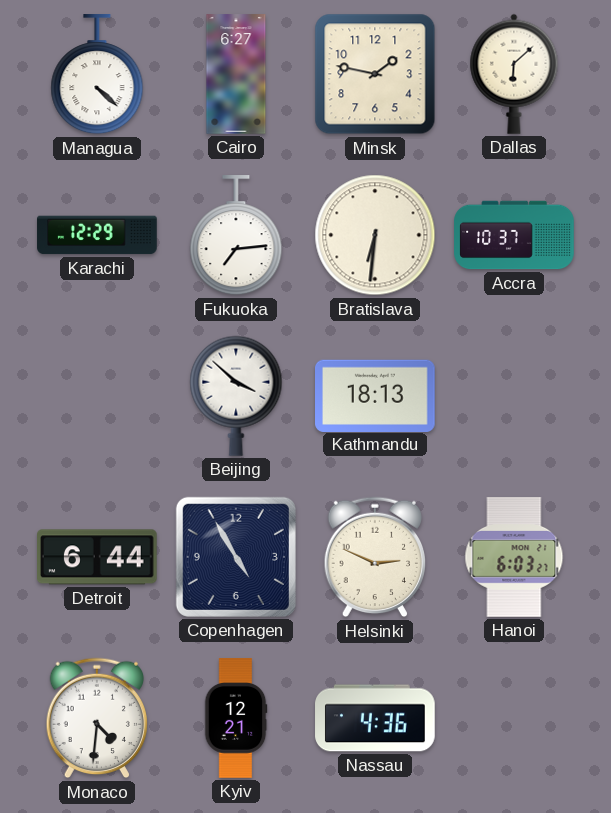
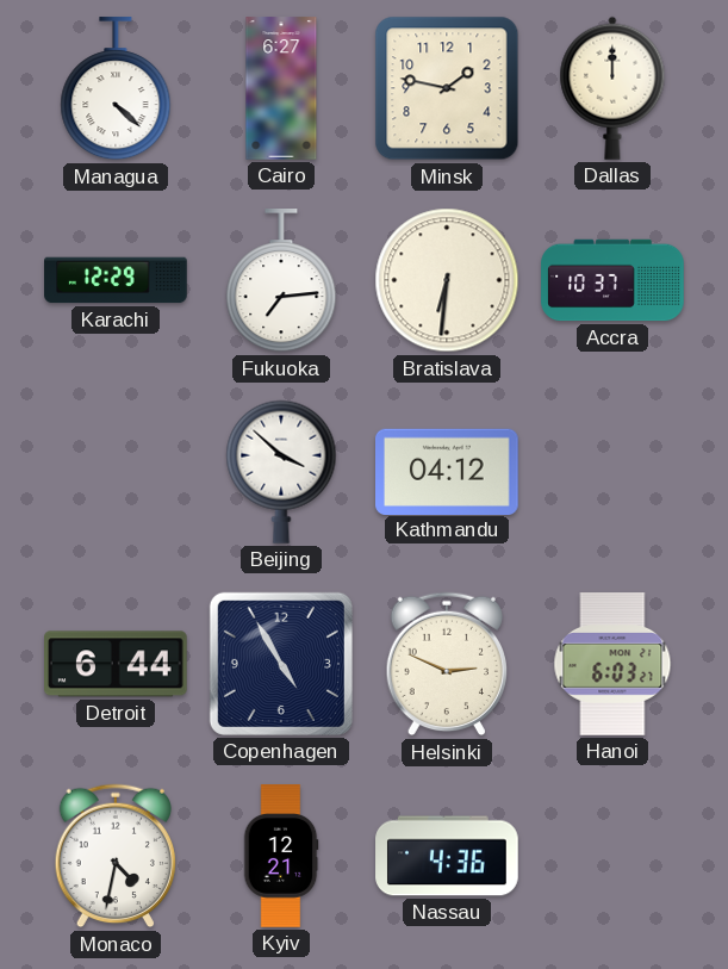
Dallas: 6:08 -> 12:00 (612, 88)
Kathmandu: 18:13 -> 04:12 (448, 471)
Monaco: 4:31 -> 4:32 (114, 856)
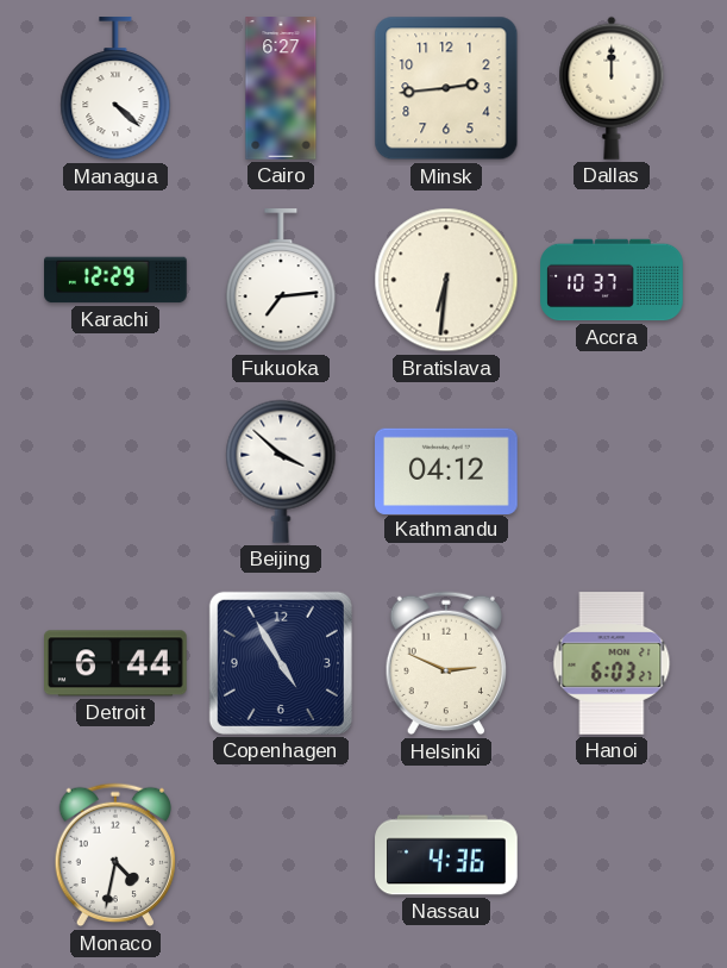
Minsk: 1:47 -> 2:44 (446, 88)
Kyiv: 12:21 -> none (281, 856)
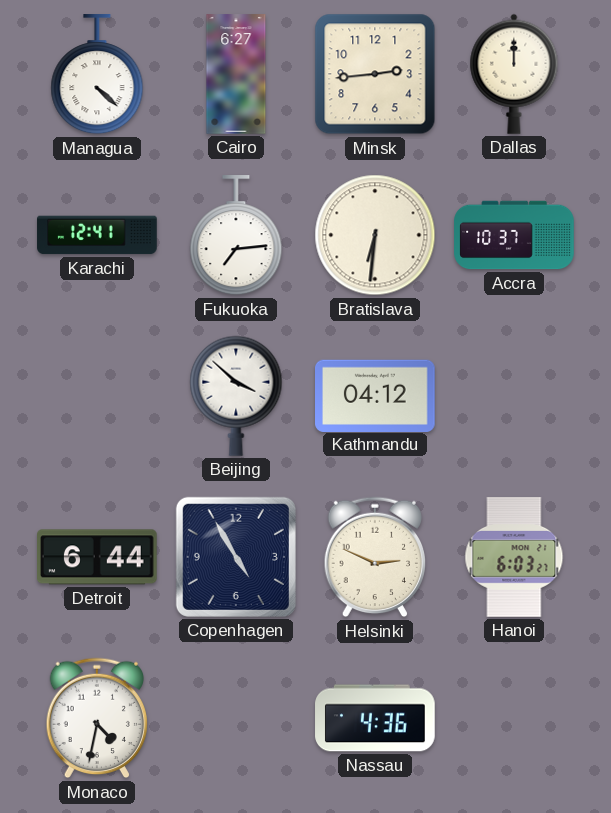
Karachi: 12:29 -> 12:41 (97, 235)
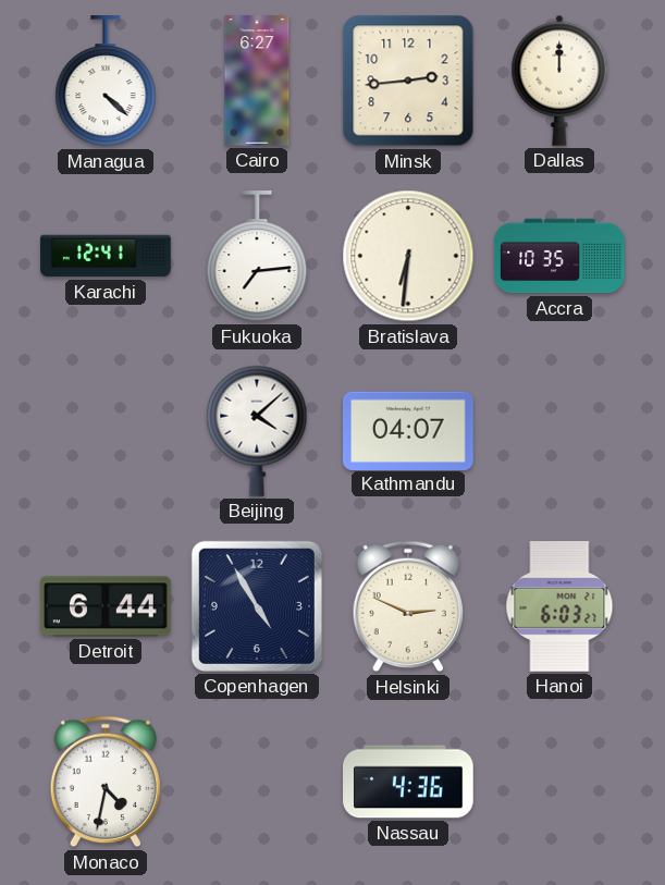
Accra: 10:37 -> 10:35 (559, 256)
Beijing: 3:52 -> 4:08 (257, 431)
Kathmandu: 04:12 -> 04:07 (409, 430)
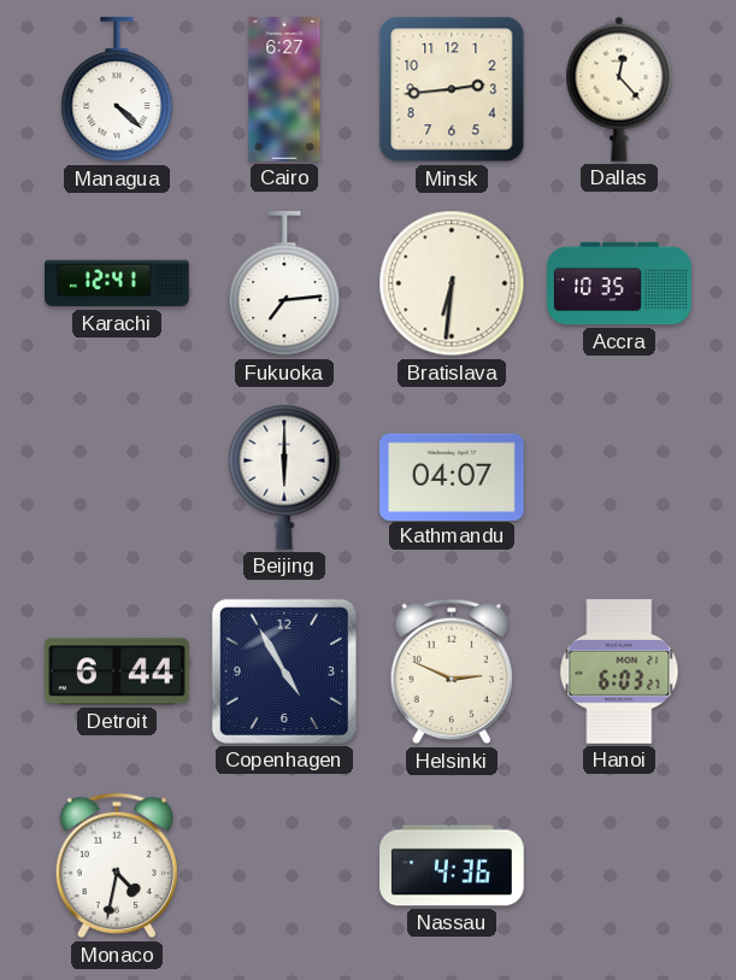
Dallas: 12:00 -> 12:23 (619, 89)
Beijing: 4:08 -> 6:00 (284, 477)
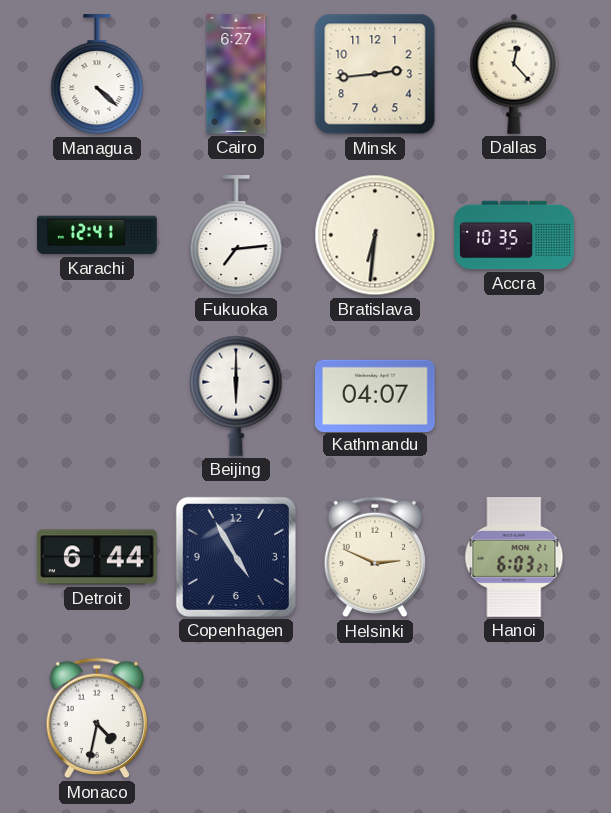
Nassau: 4:36 -> none (452, 865)
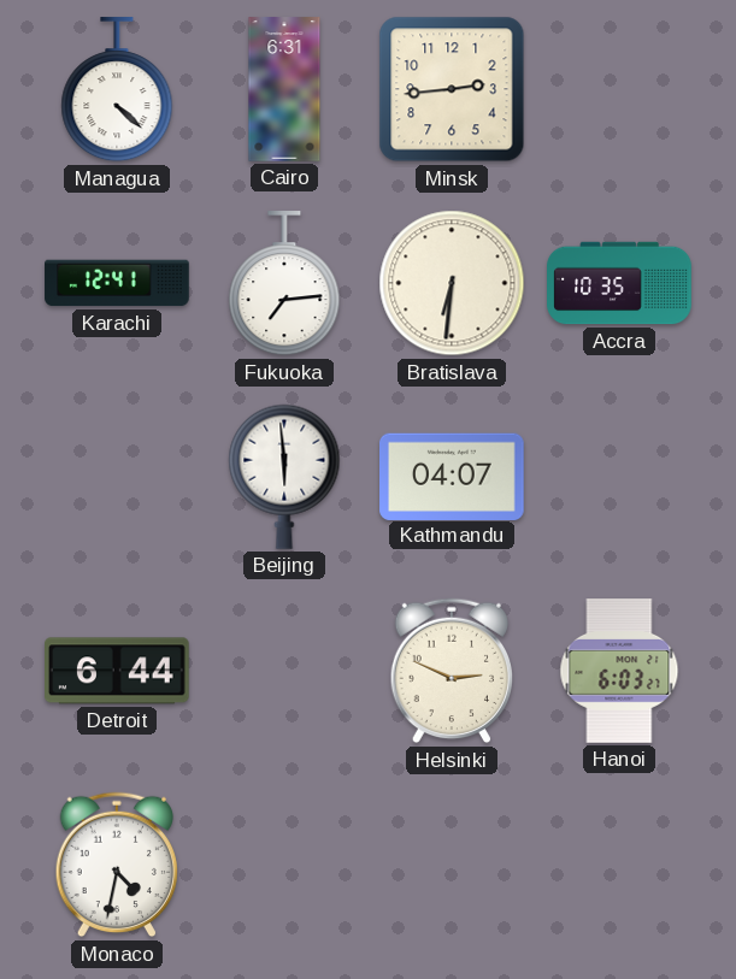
Cairo: 6:27 -> 6:31 (284, 89)
Dallas: 12:23 -> none (514, 74)
Beijing: 6:00 -> 5:59 (284, 477)
Copenhagen: 4:55 -> none (236, 557)
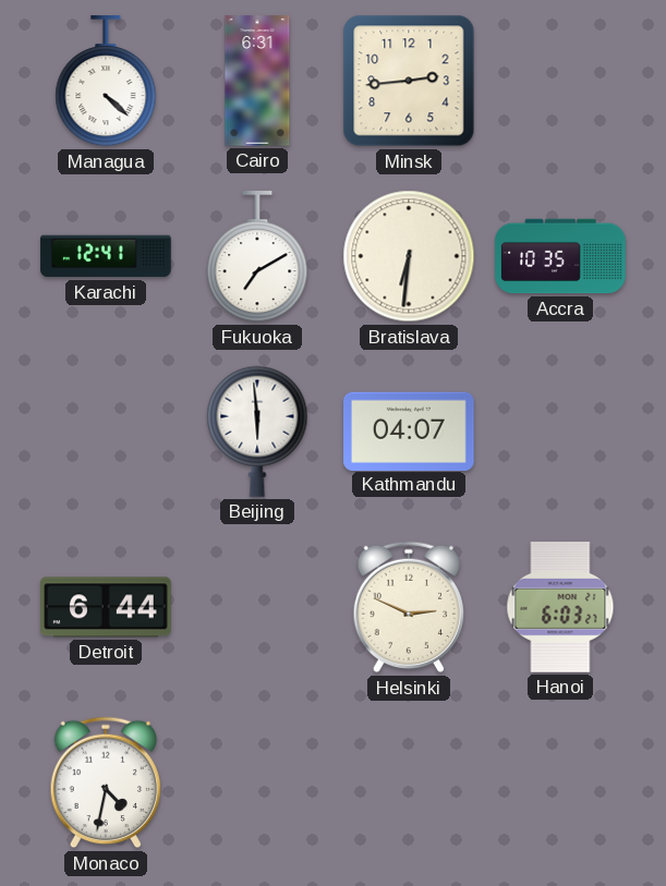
Fukuoka: 7:14 -> 7:10 (257, 257)
